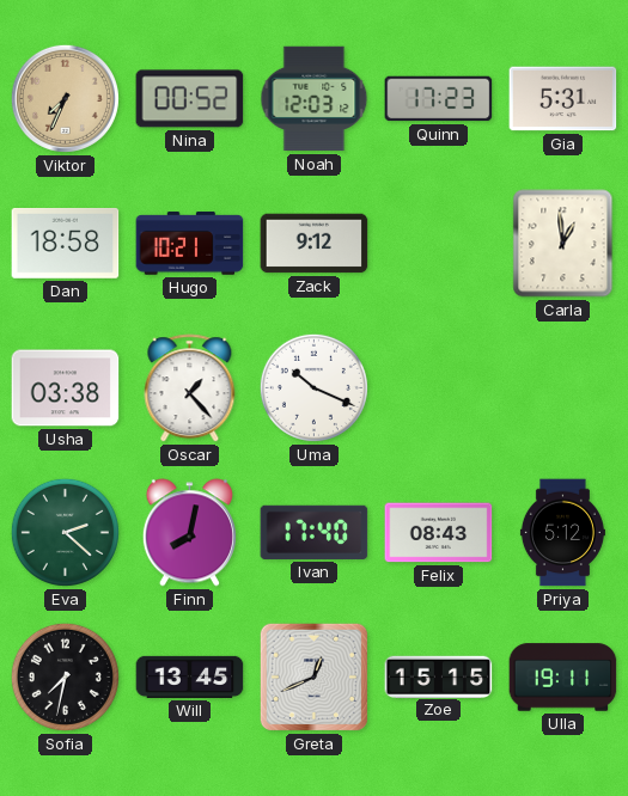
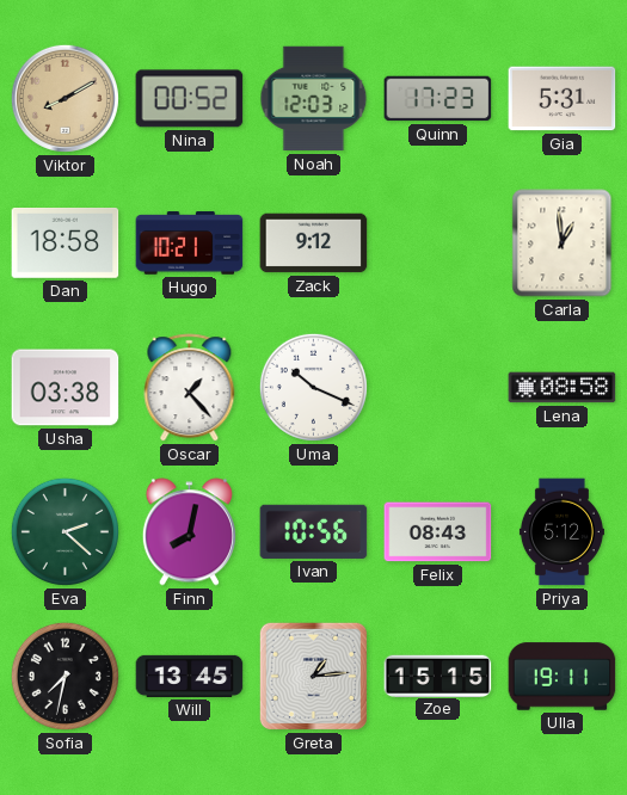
Viktor: 7:34 -> 8:10 (64, 98)
Lena: none -> 08:58 (563, 388)
Ivan: 17:40 -> 10:56 (314, 531)
Greta: 12:41 -> 1:14 (313, 676)
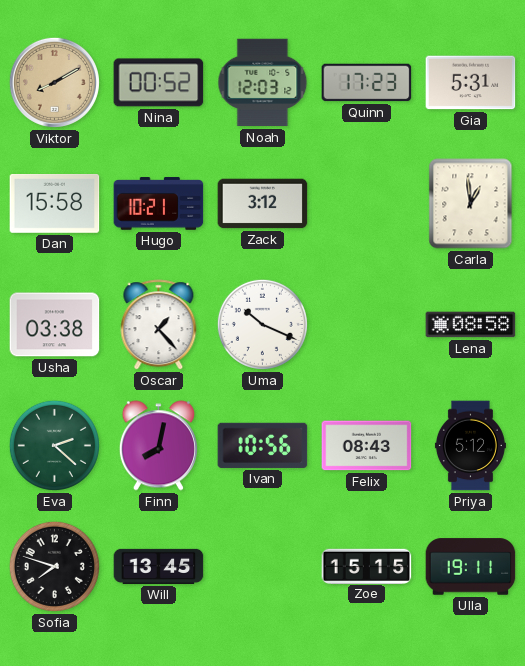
Dan: 18:58 -> 15:58 (55, 204)
Zack: 9:12 -> 3:12 (263, 204)
Sofia: 7:32 -> 7:48 (54, 566)
Greta: 1:14 -> none (313, 676)
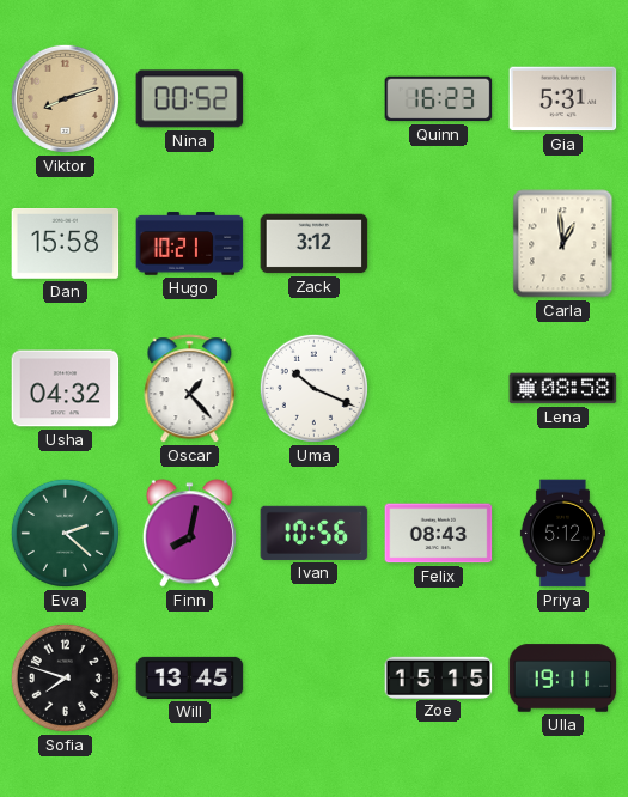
Viktor: 8:10 -> 8:12 (65, 98)
Noah: 12:03 -> none (263, 83)
Quinn: 17:23 -> 16:23 (439, 99)
Usha: 03:38 -> 04:32 (66, 389)
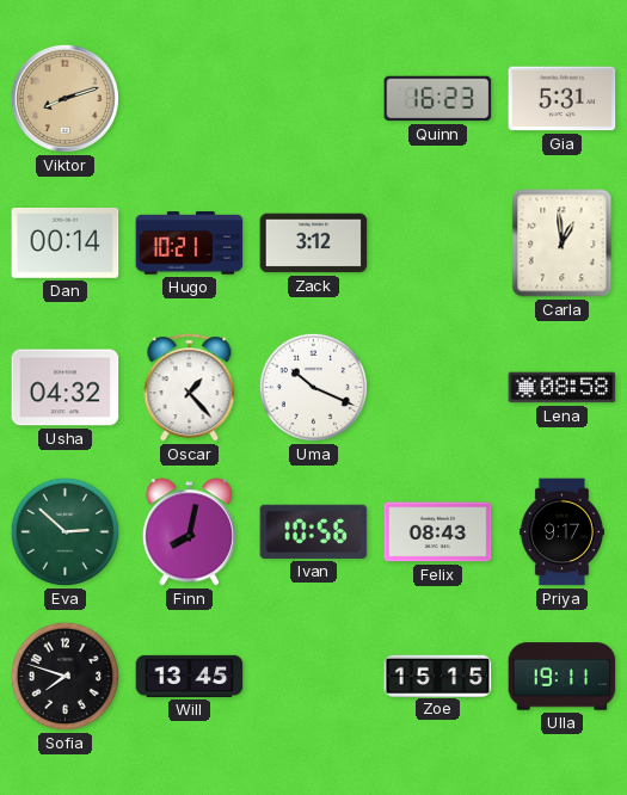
Nina: 00:52 -> none (190, 99)
Dan: 15:58 -> 00:14 (66, 244)
Eva: 2:22 -> 2:52 (64, 531)
Priya: 5:12 -> 9:17 (561, 532)
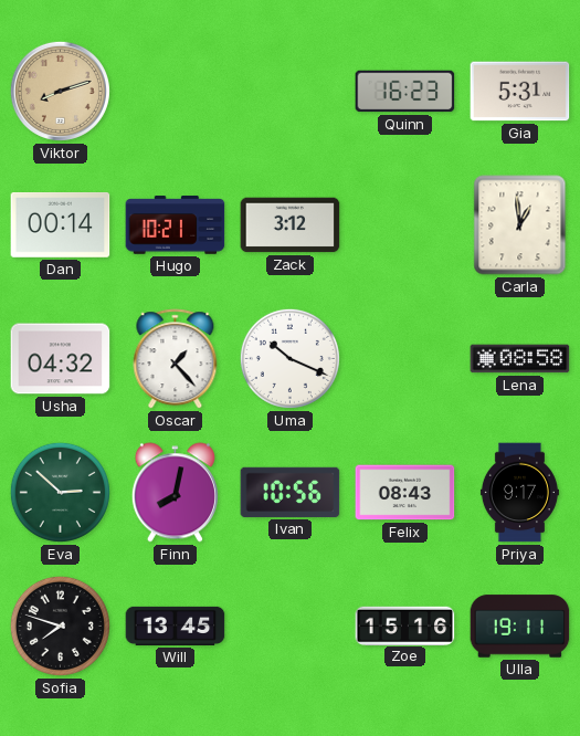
Zoe: 15:15 -> 15:16 (405, 625)
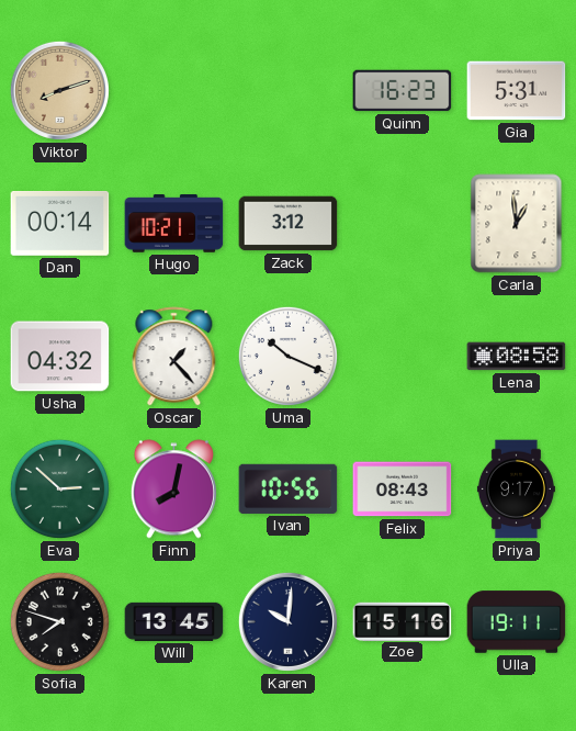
Karen: none -> 10:01 (287, 621)
